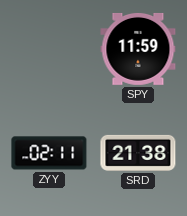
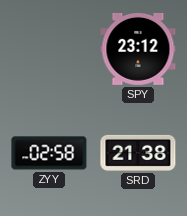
SPY: 11:59 -> 23:12 (138, 49)
ZYY: 02:11 -> 02:58 (49, 153)
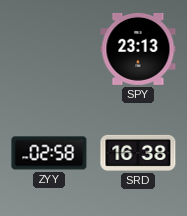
SPY: 23:12 -> 23:13 (138, 49)
SRD: 21:38 -> 16:38 (138, 153)
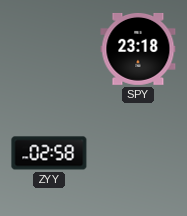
SPY: 23:13 -> 23:18 (138, 49)
SRD: 16:38 -> none (138, 153)
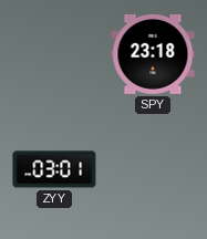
ZYY: 02:58 -> 03:01 (54, 169)
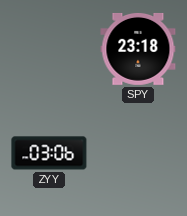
ZYY: 03:01 -> 03:06 (49, 153)
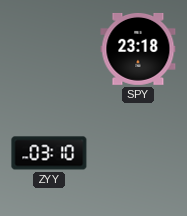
ZYY: 03:06 -> 03:10 (49, 153)
